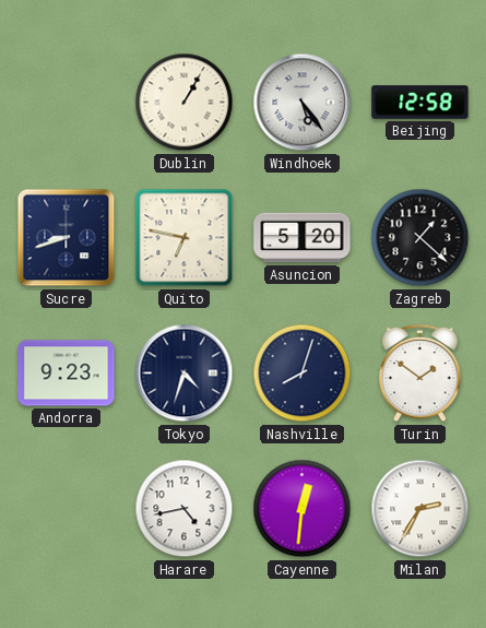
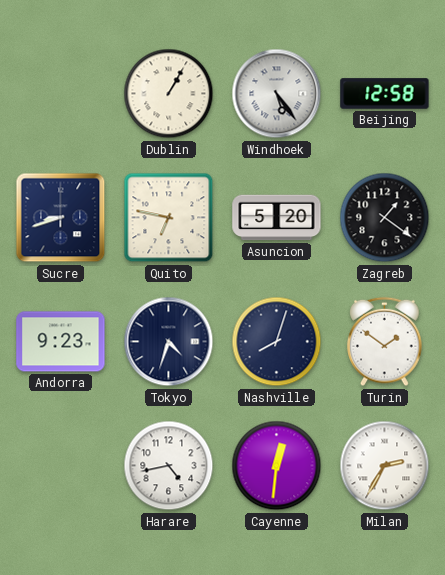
Zagreb: 1:22 -> 1:21 (385, 218)
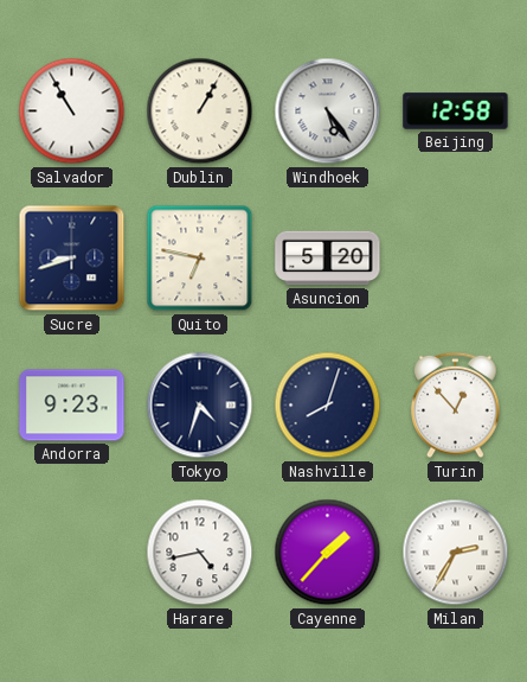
Salvador: none -> 10:55 (72, 111)
Zagreb: 1:21 -> none (385, 218)
Turin: 1:51 -> 12:53 (456, 406)
Cayenne: 12:31 -> 1:37 (328, 553)
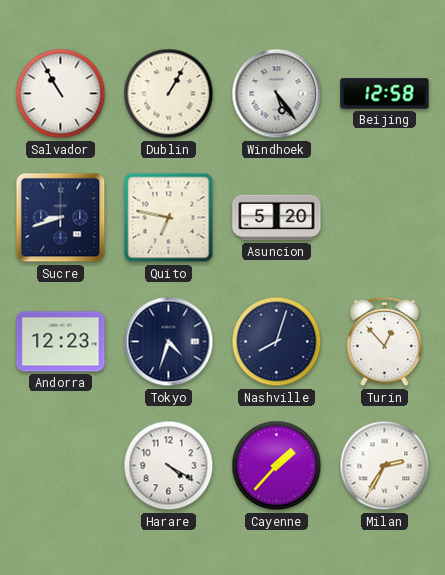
Andorra: 9:23 -> 12:23 (61, 342)
Harare: 4:43 -> 4:20 (169, 466)
